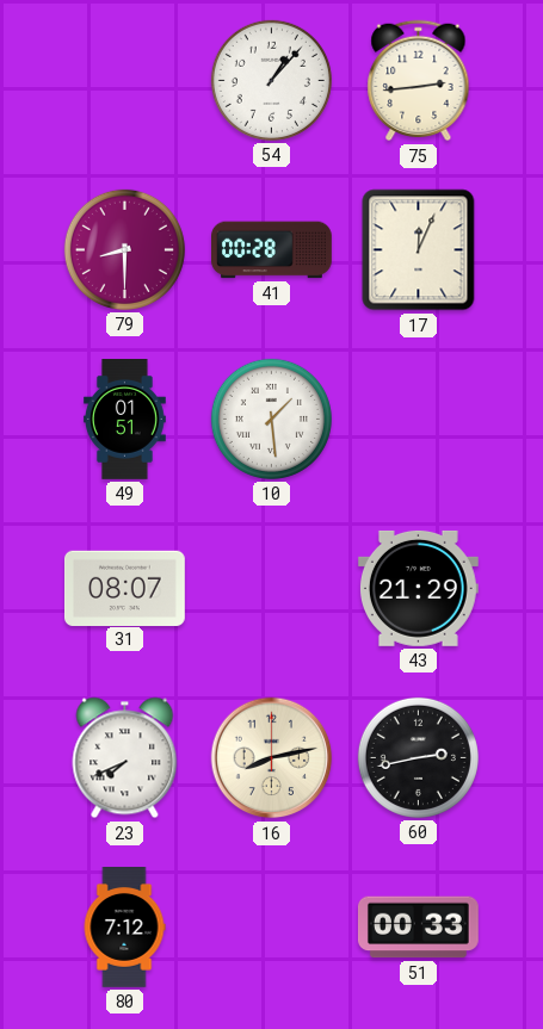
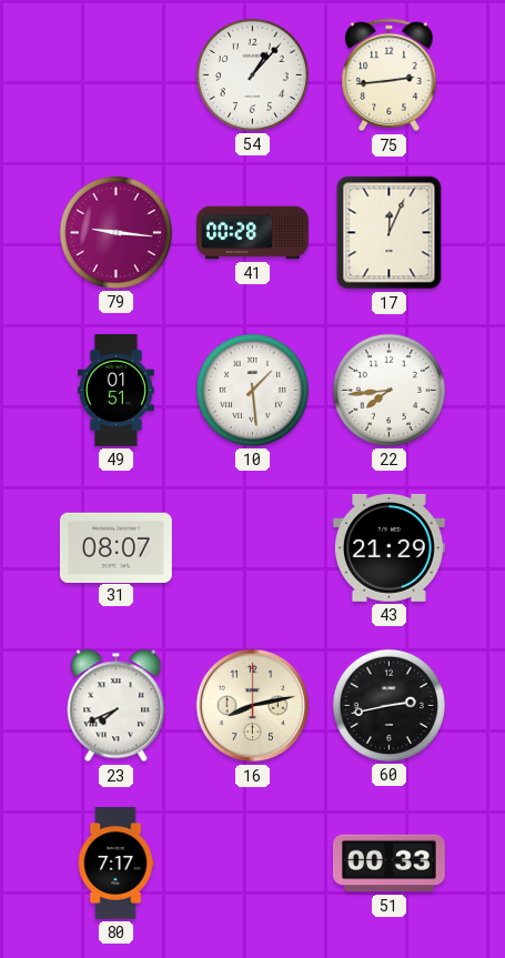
79: 8:30 -> 9:16 (115, 232)
22: none -> 7:44 (388, 390)
80: 7:12 -> 7:17 (115, 864)
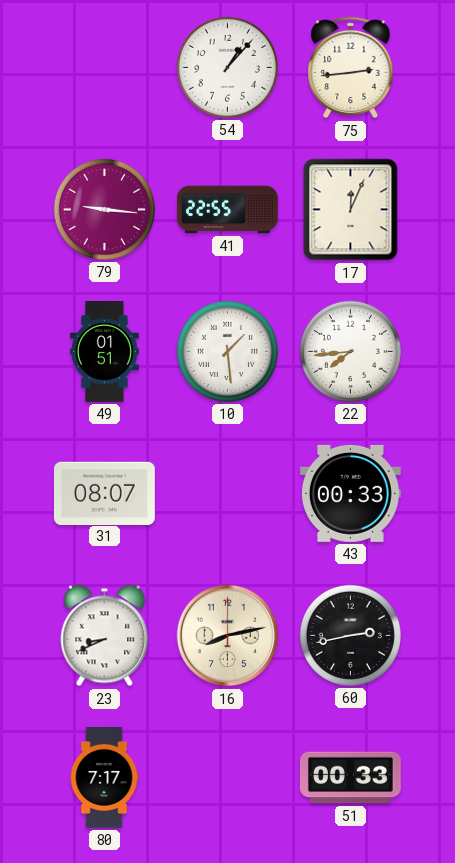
41: 00:28 -> 22:55 (228, 210)
43: 21:29 -> 00:33 (350, 493)
23: 7:41 -> 8:41 (105, 636)
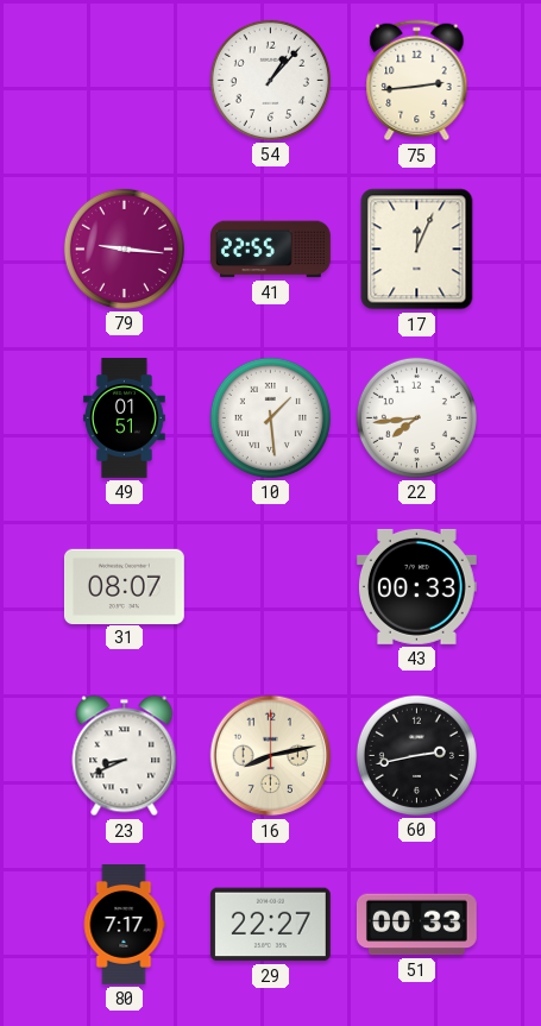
29: none -> 22:27 (270, 925)
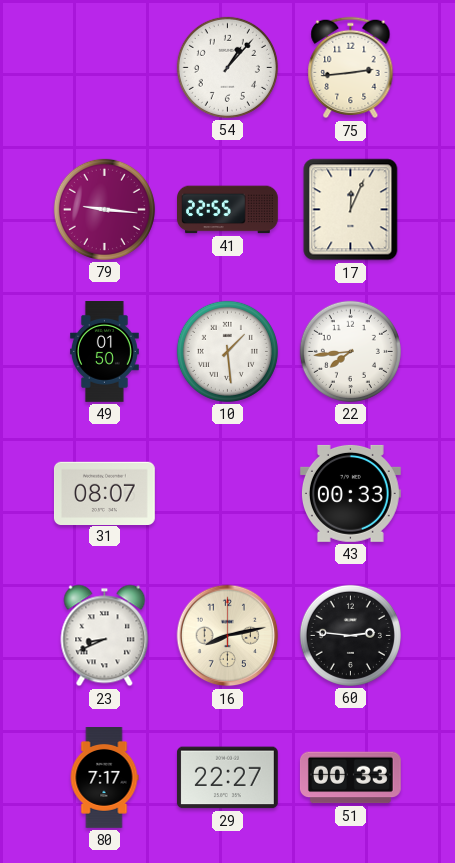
49: 01:51 -> 01:50 (104, 352)
60: 2:43 -> 2:46 (350, 635)
